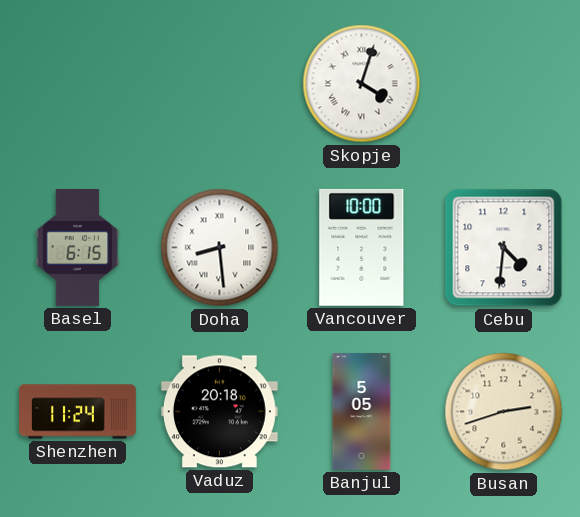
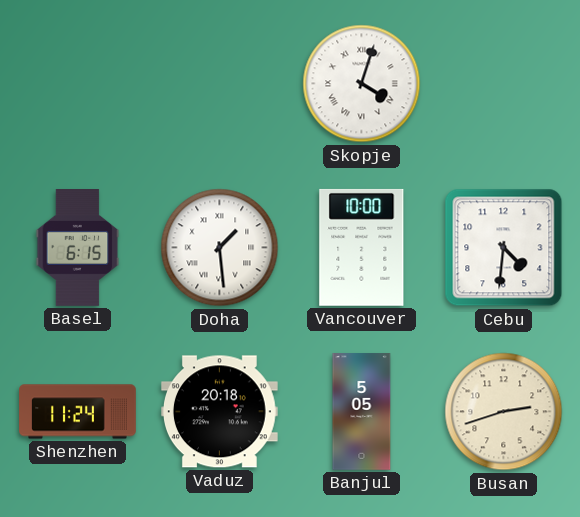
Doha: 8:29 -> 1:29 (220, 248)
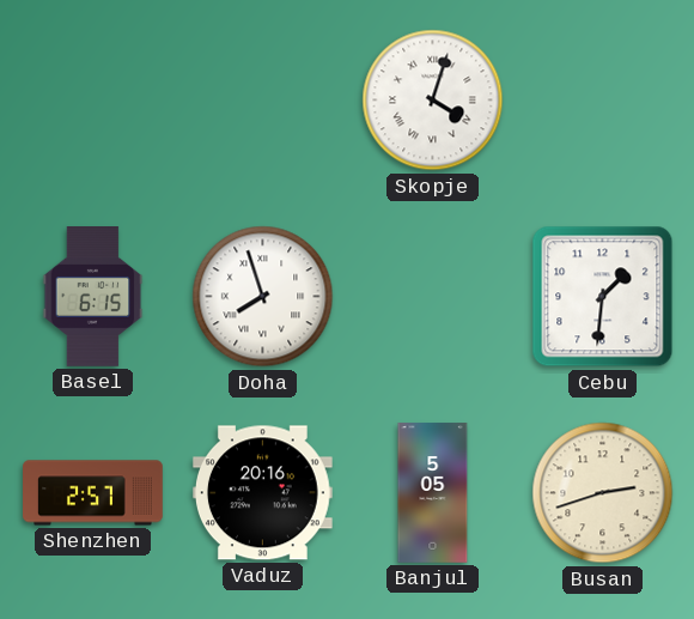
Doha: 1:29 -> 7:57 (263, 297)
Vancouver: 10:00 -> none (362, 247)
Cebu: 4:31 -> 1:31 (603, 297)
Shenzhen: 11:24 -> 2:57 (93, 493)
Vaduz: 20:18 -> 20:16 (262, 493)
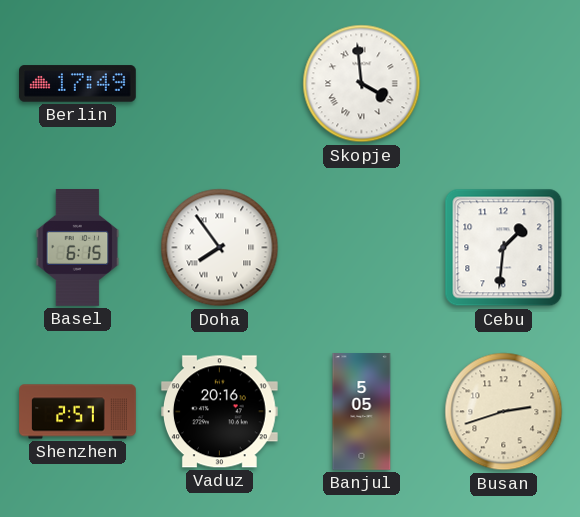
Berlin: none -> 17:49 (78, 84)
Skopje: 4:03 -> 3:59 (362, 84)
Doha: 7:57 -> 7:54 (220, 248)
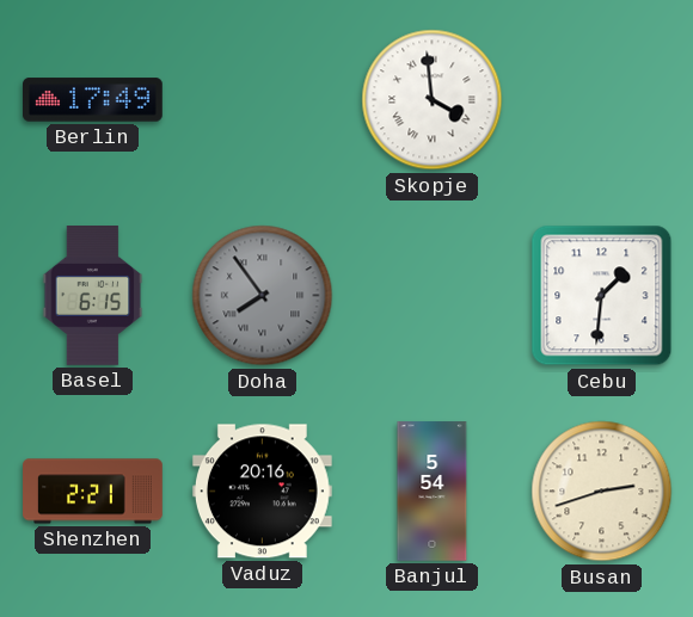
Doha dial: white -> grey (263, 296)
Shenzhen: 2:57 -> 2:21 (93, 492)
Banjul: 5:05 -> 5:54 (433, 492)
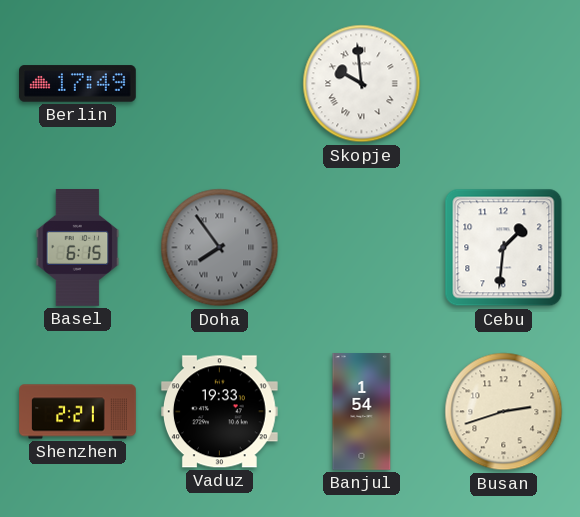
Skopje: 3:59 -> 9:59 (362, 84)
Vaduz: 20:16 -> 19:33 (219, 412)
Banjul: 5:54 -> 1:54 (362, 412)
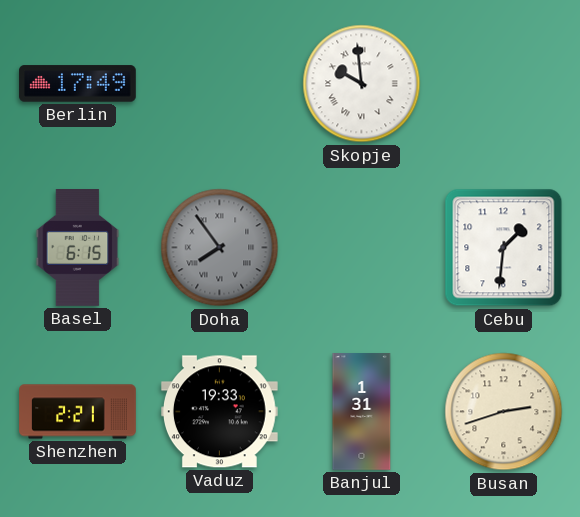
Banjul: 1:54 -> 1:31 (362, 412)
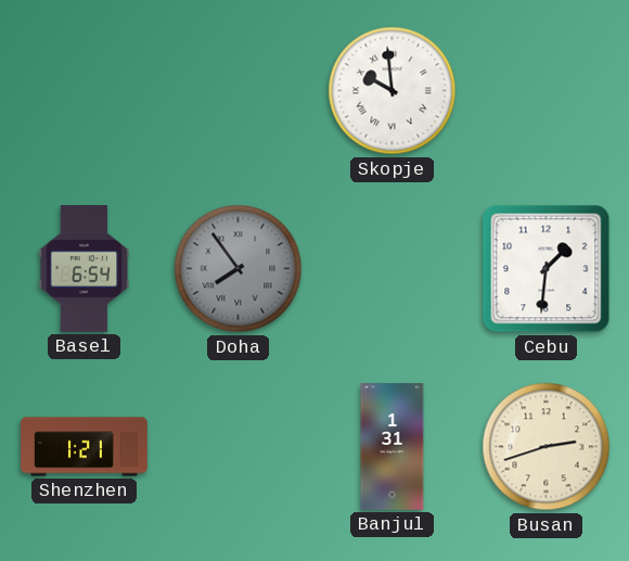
Berlin: 17:49 -> none (78, 84)
Basel: 6:15 -> 6:54 (85, 269)
Shenzhen: 2:21 -> 1:21 (85, 447)
Vaduz: 19:33 -> none (219, 412)
